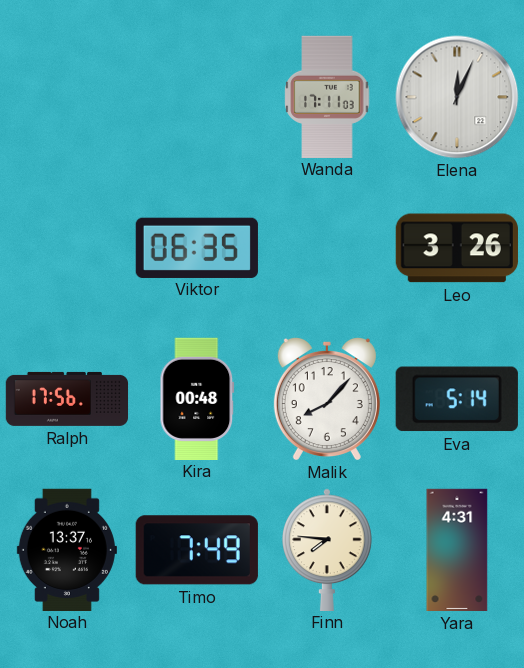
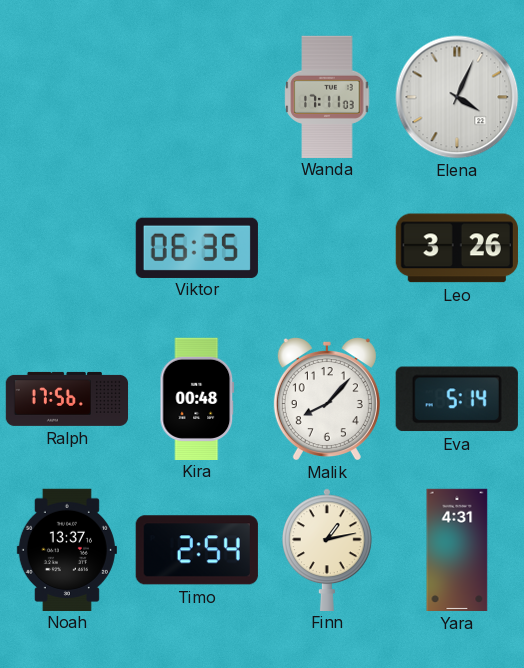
Elena: 12:04 -> 4:04 (457, 97)
Timo: 7:49 -> 2:54 (197, 550)
Finn: 7:46 -> 1:13 (328, 549)
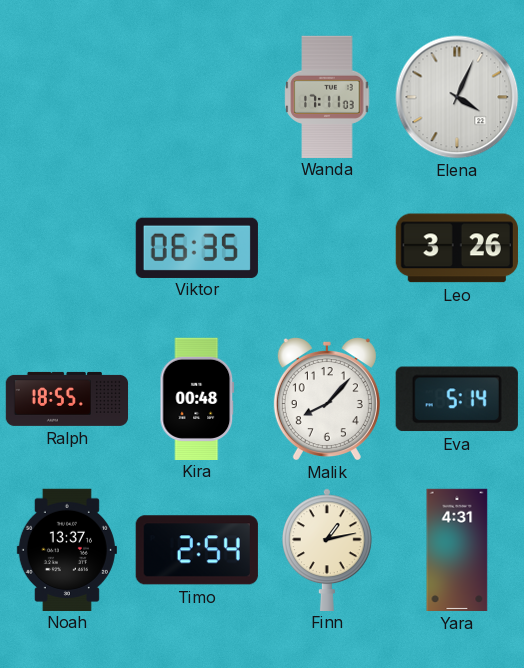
Ralph: 17:56 -> 18:55 (67, 399)
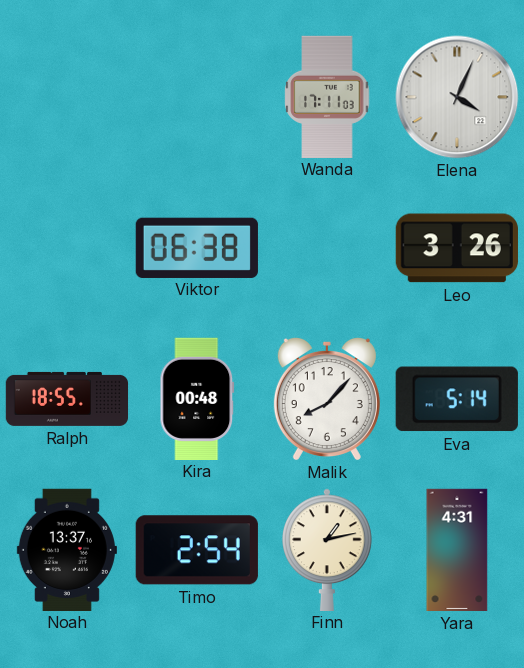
Viktor: 06:35 -> 06:38 (197, 247)
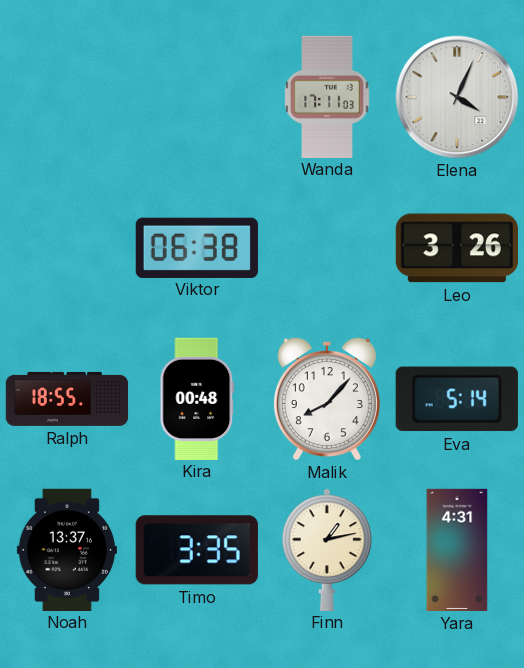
Timo: 2:54 -> 3:35 (197, 550)
